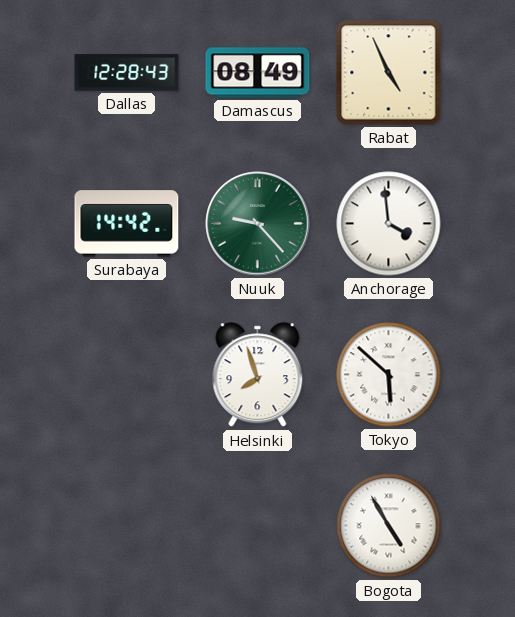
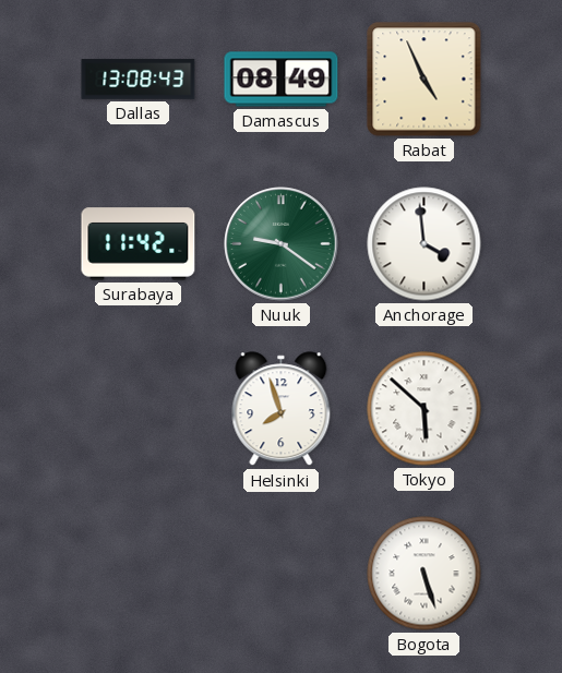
Dallas: 12:28 -> 13:08 (139, 80)
Surabaya: 14:42 -> 11:42 (139, 244)
Nuuk: 9:23 -> 9:21 (282, 244)
Bogota: 4:55 -> 5:27 (425, 574)
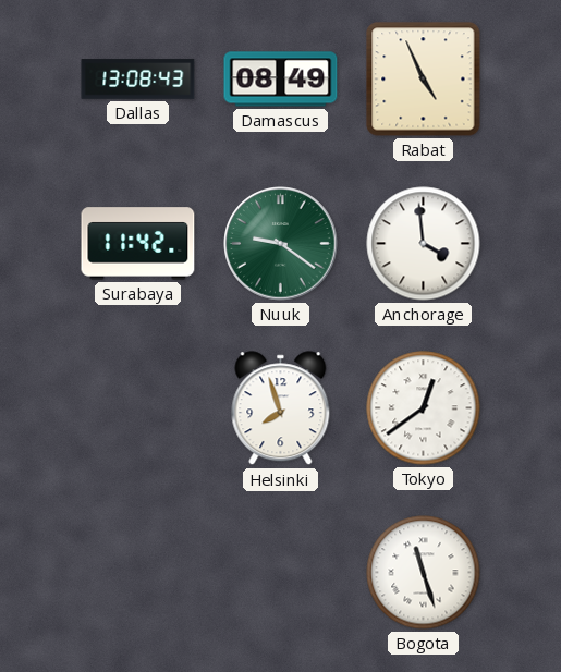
Tokyo: 5:52 -> 12:39 (424, 408)
Bogota: 5:27 -> 11:27 (424, 573)
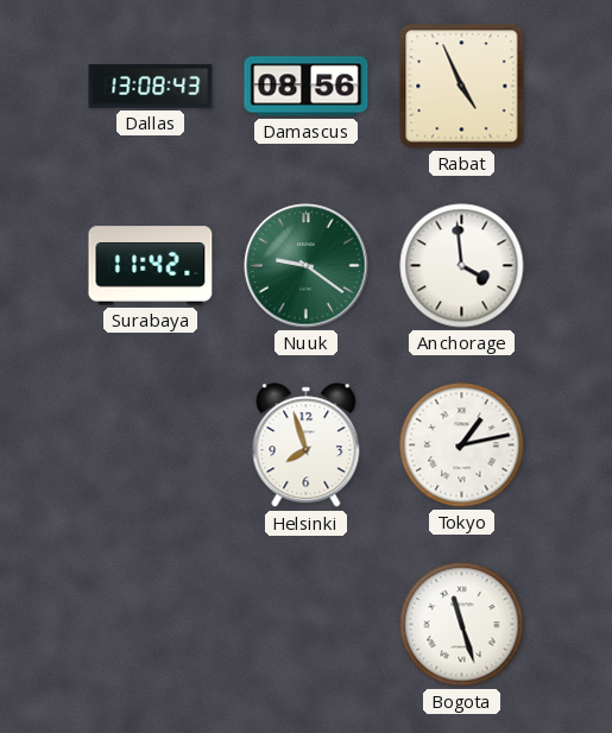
Damascus: 08:49 -> 08:56 (307, 87)
Tokyo: 12:39 -> 1:13 (462, 446)
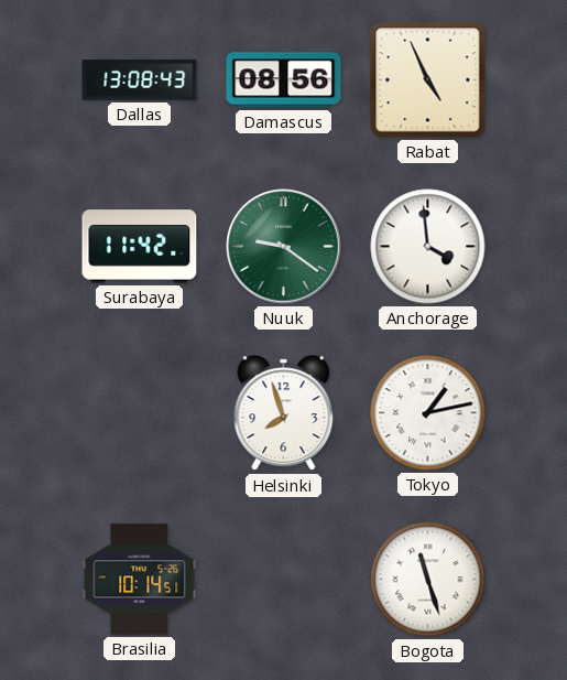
Brasilia: none -> 10:14 (140, 580)
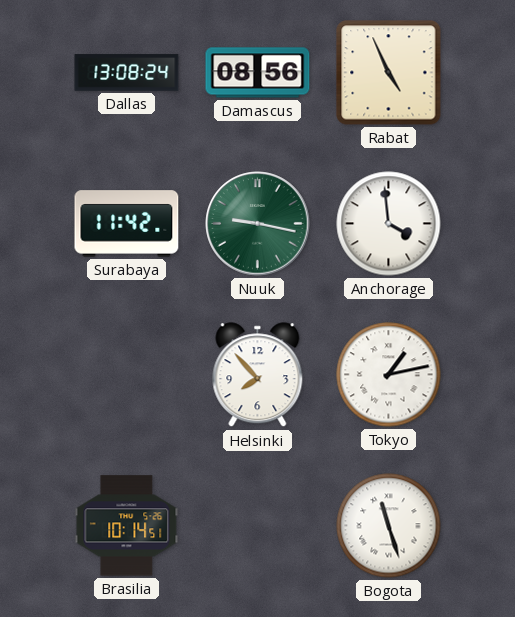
Dallas: 13:08:43 -> 13:08:24 (127, 73)
Nuuk: 9:21 -> 9:17 (258, 224)
Helsinki: 7:57 -> 7:53 (258, 375)
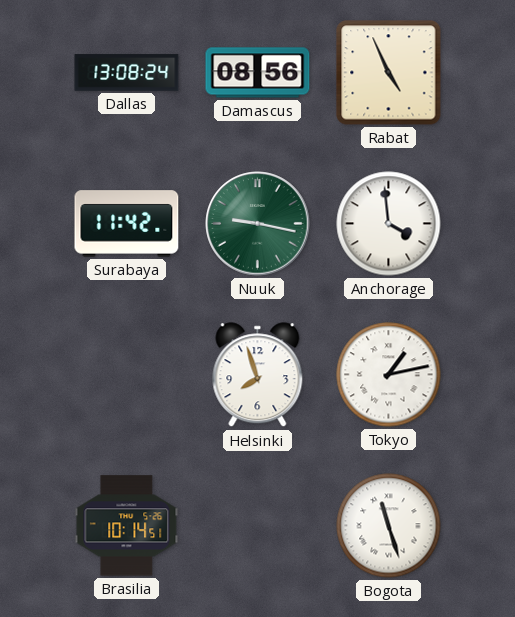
Helsinki: 7:53 -> 7:57 (258, 375)
